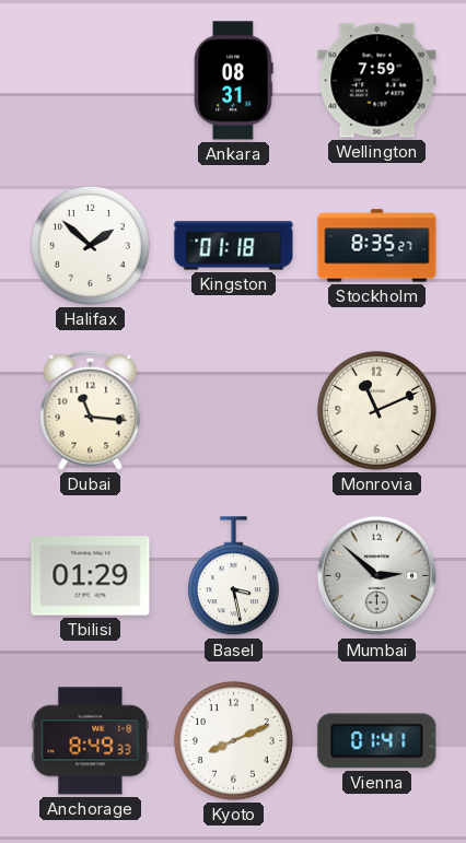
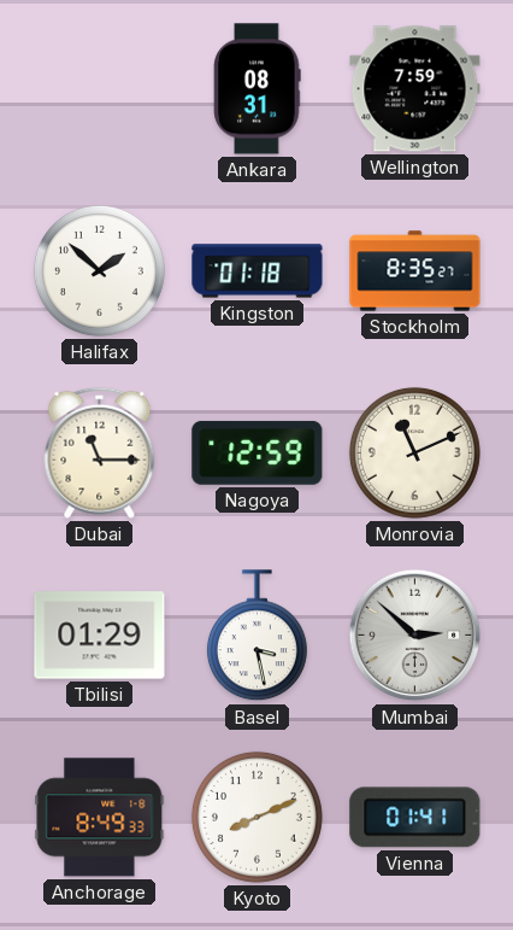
Dubai: 11:16 -> 11:15 (100, 452)
Nagoya: none -> 12:59 (258, 452)
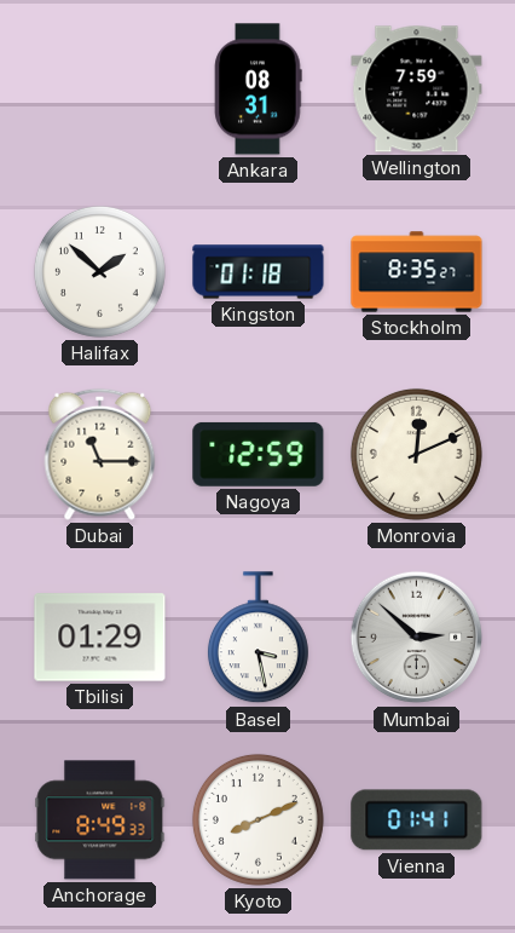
Monrovia: 11:11 -> 12:11 (416, 454)
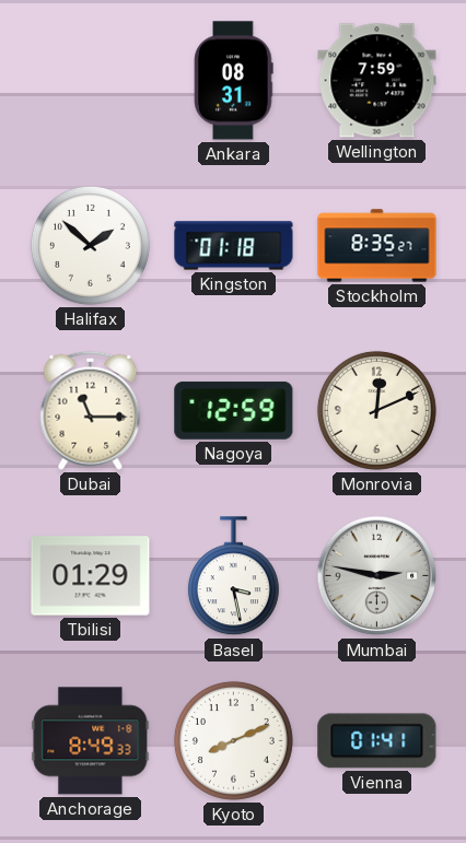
Mumbai: 2:52 -> 2:47 (377, 576)
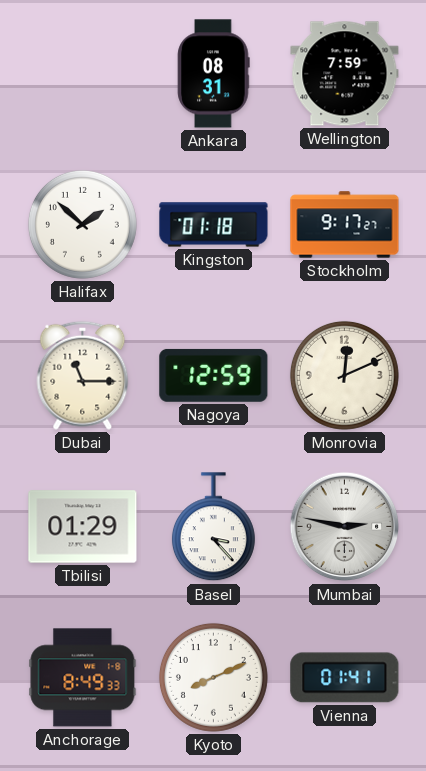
Stockholm: 8:35 -> 9:17 (345, 225)
Basel: 3:28 -> 3:23 (213, 527)
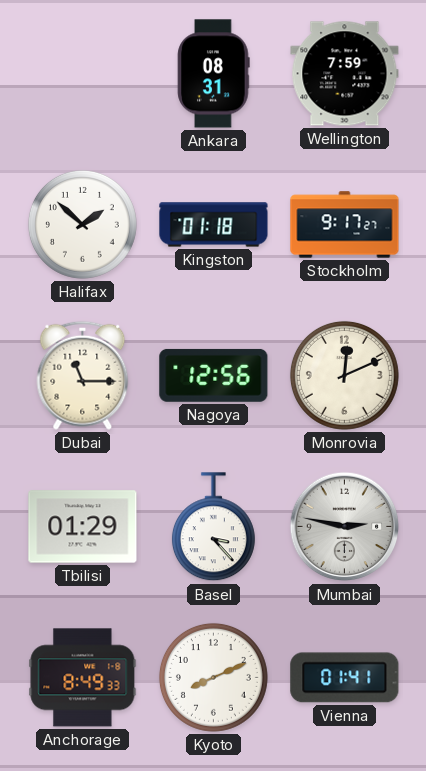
Nagoya: 12:59 -> 12:56 (214, 375)
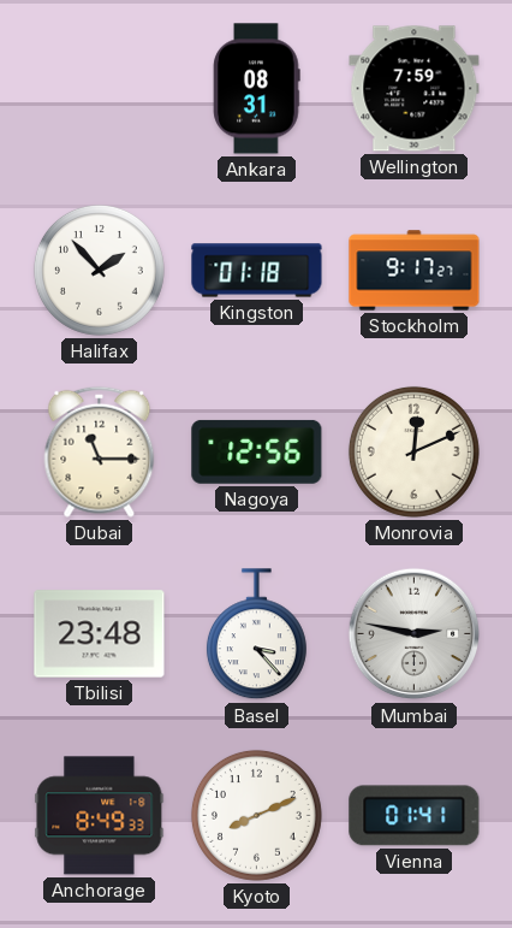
Halifax: 1:52 -> 1:53 (99, 270)
Tbilisi: 01:29 -> 23:48 (100, 634)
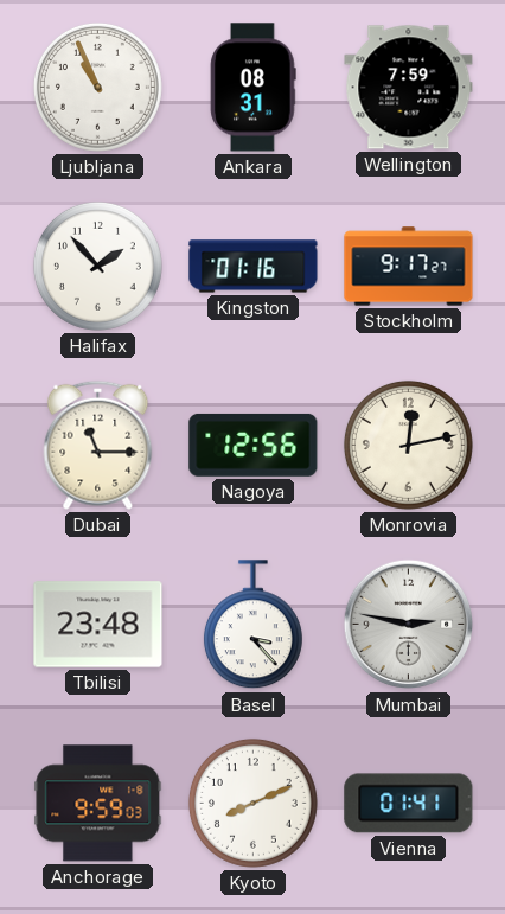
Ljubljana: none -> 10:56 (97, 87)
Kingston: 01:18 -> 01:16 (254, 267)
Monrovia: 12:11 -> 12:13 (408, 445)
Anchorage: 8:49 -> 9:59 (98, 804)
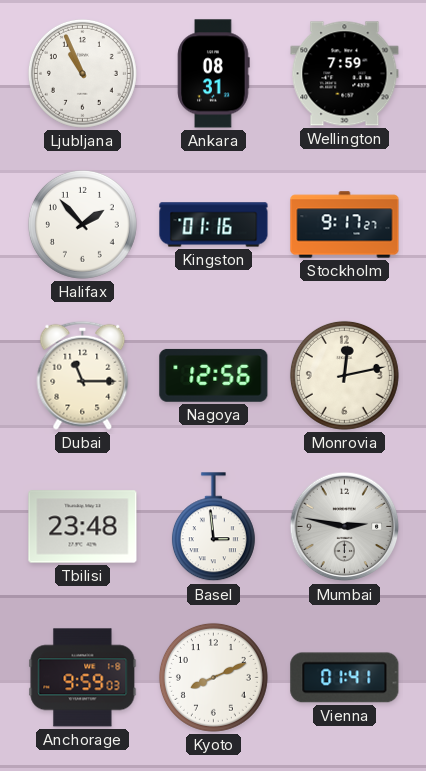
Basel: 3:23 -> 2:59 (213, 527)
